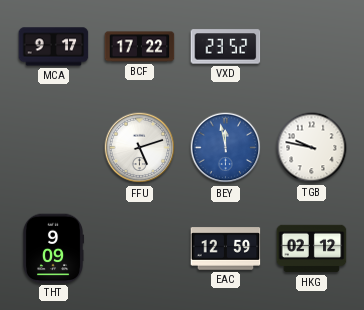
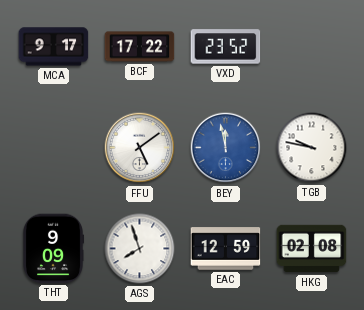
FFU: 5:12 -> 5:09 (140, 148)
AGS: none -> 7:57 (140, 249)
HKG: 02:12 -> 02:08 (312, 249)
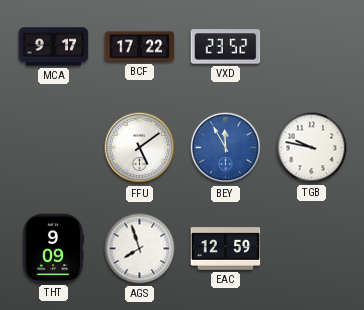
BEY: 11:58 -> 11:55 (226, 148)
HKG: 02:08 -> none (312, 249)
